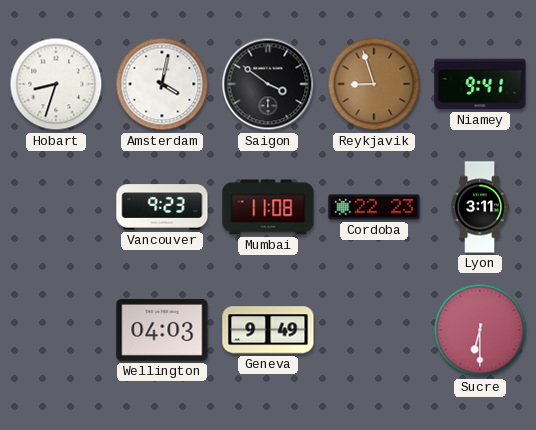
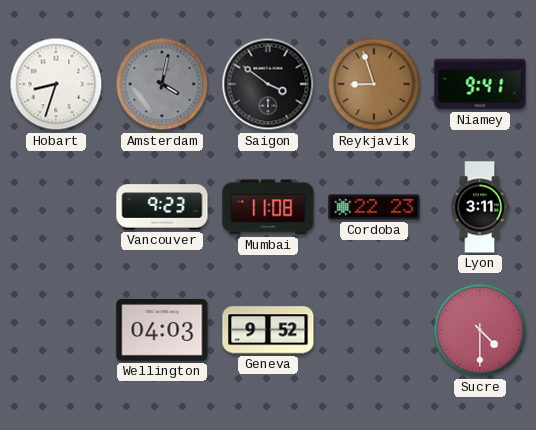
Amsterdam dial: white -> grey (162, 84)
Geneva: 9:49 -> 9:52 (268, 330)
Sucre: 6:30 -> 4:30 (480, 330)
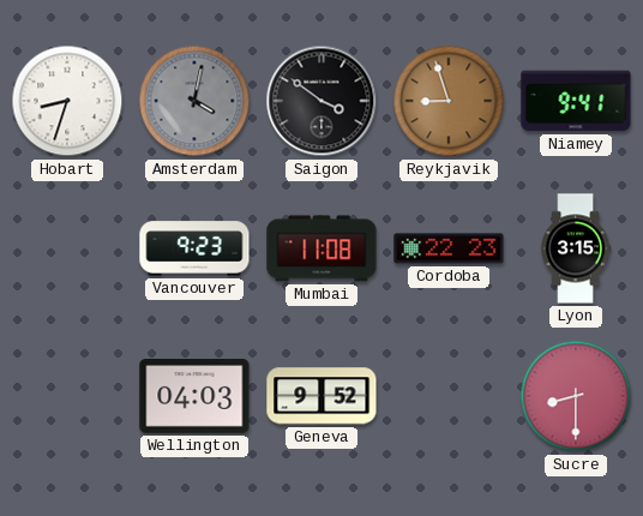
Lyon: 3:11 -> 3:15 (576, 248)
Sucre: 4:30 -> 8:30 (576, 396)
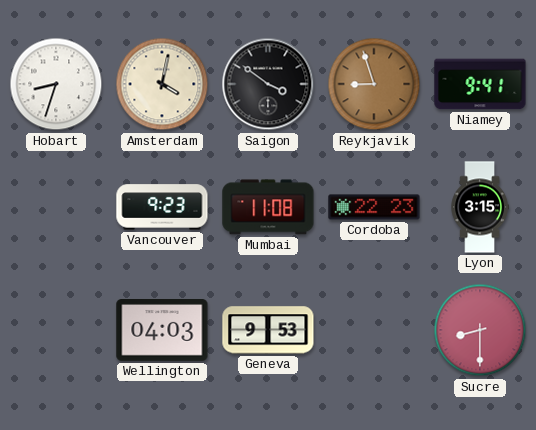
Amsterdam dial: grey -> cream (162, 84)
Geneva: 9:52 -> 9:53 (268, 330)
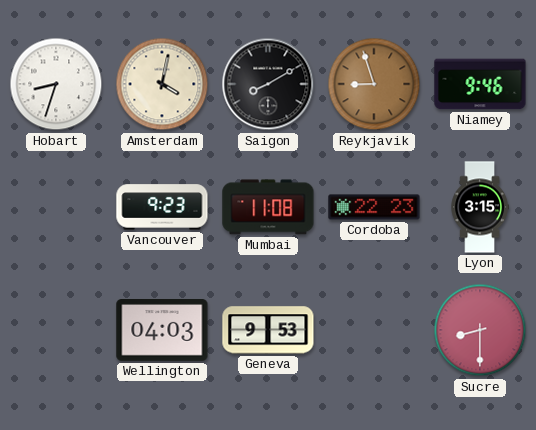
Saigon: 3:51 -> 8:10 (268, 84)
Niamey: 9:41 -> 9:46 (480, 84)
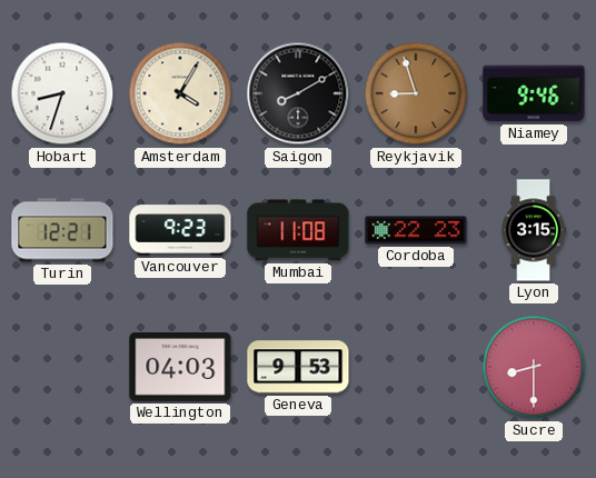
Amsterdam: 4:02 -> 4:05 (180, 93)
Turin: none -> 12:21 (62, 230)
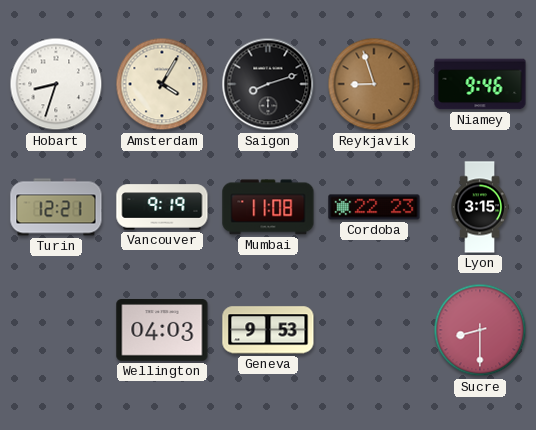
Saigon: 8:10 -> 8:12 (268, 84)
Vancouver: 9:23 -> 9:19 (162, 207)
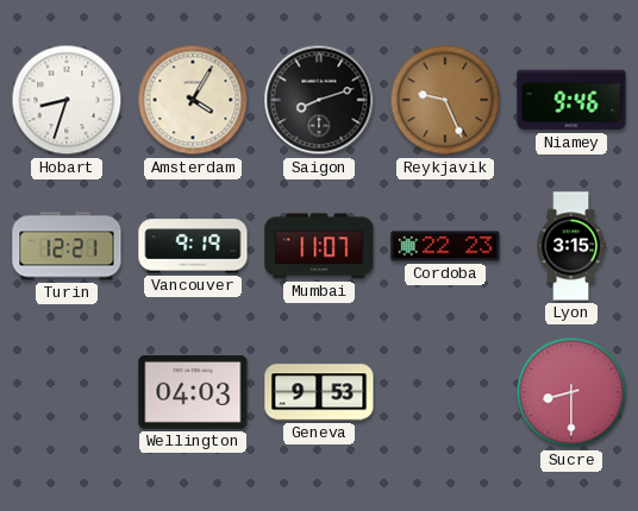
Reykjavik: 8:57 -> 9:26 (445, 100)
Mumbai: 11:08 -> 11:07 (319, 246)
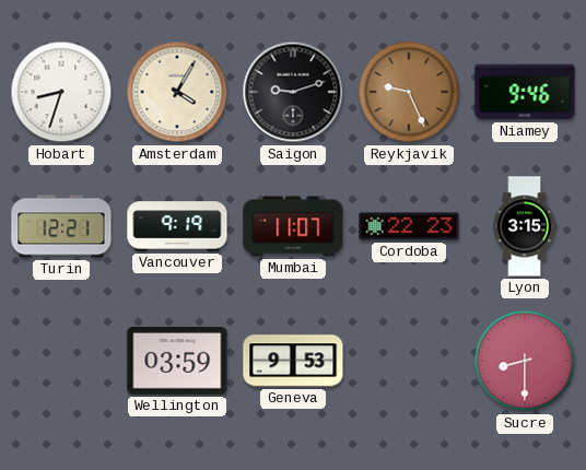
Saigon: 8:12 -> 9:12 (293, 92)
Wellington: 04:03 -> 03:59 (177, 362)
